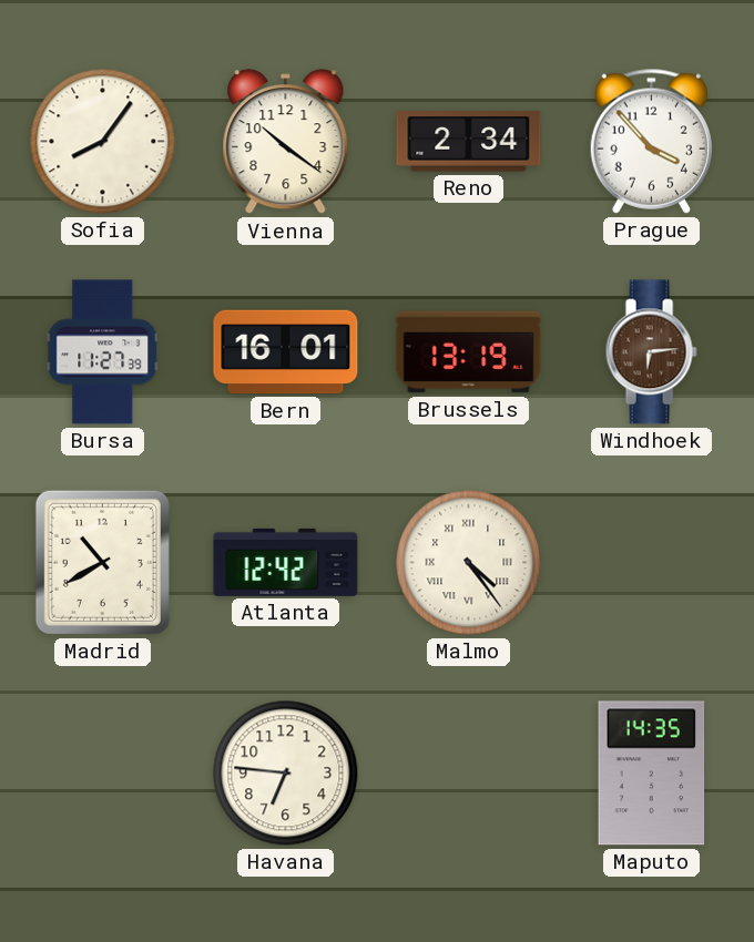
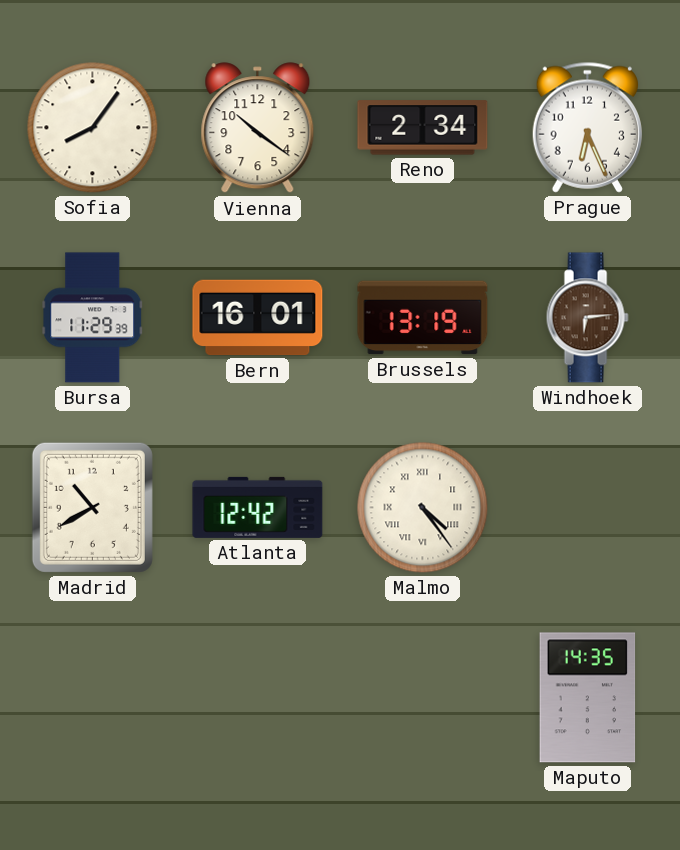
Prague: 3:53 -> 6:26 (587, 127)
Bursa: 11:27 -> 11:29 (93, 318)
Havana: 6:46 -> none (286, 774)
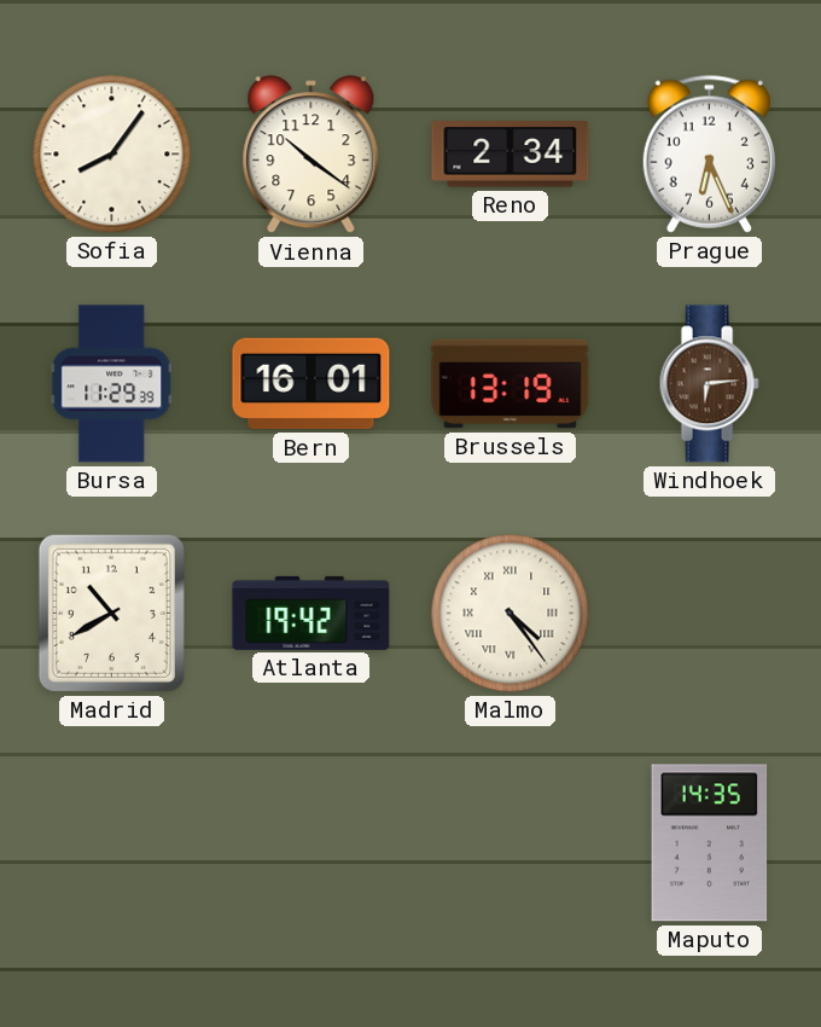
Atlanta: 12:42 -> 19:42 (311, 613)
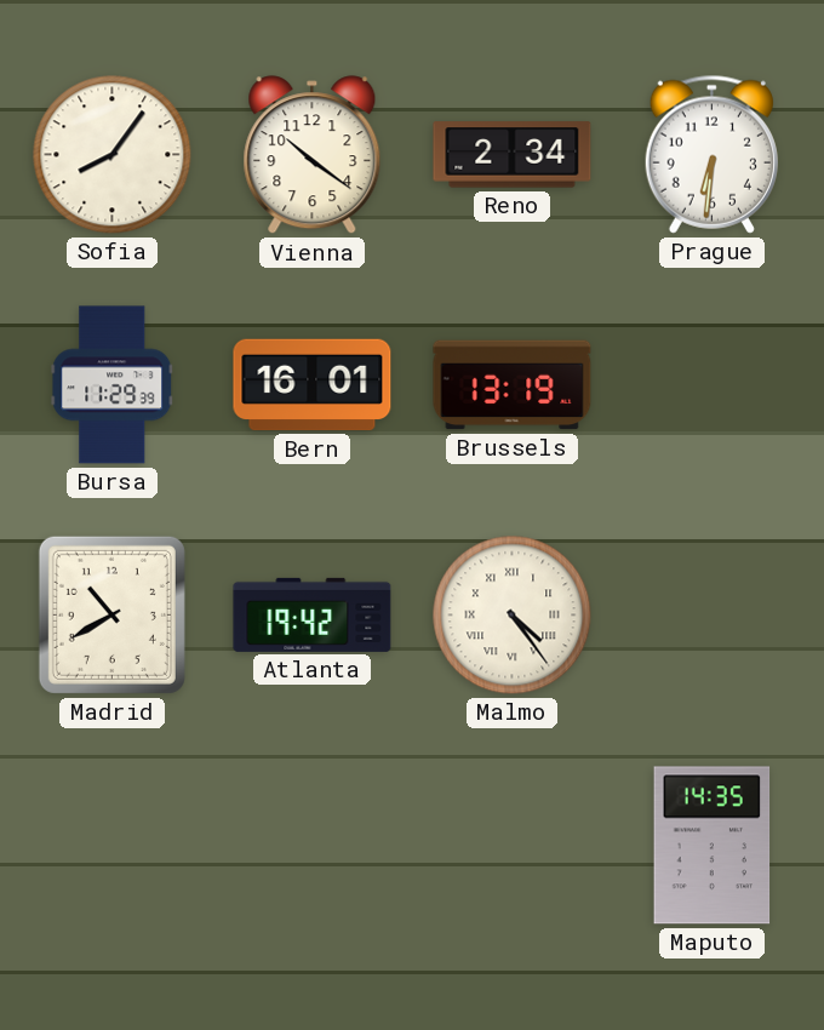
Prague: 6:26 -> 6:31 (711, 154)
Windhoek: 6:14 -> none (709, 384)
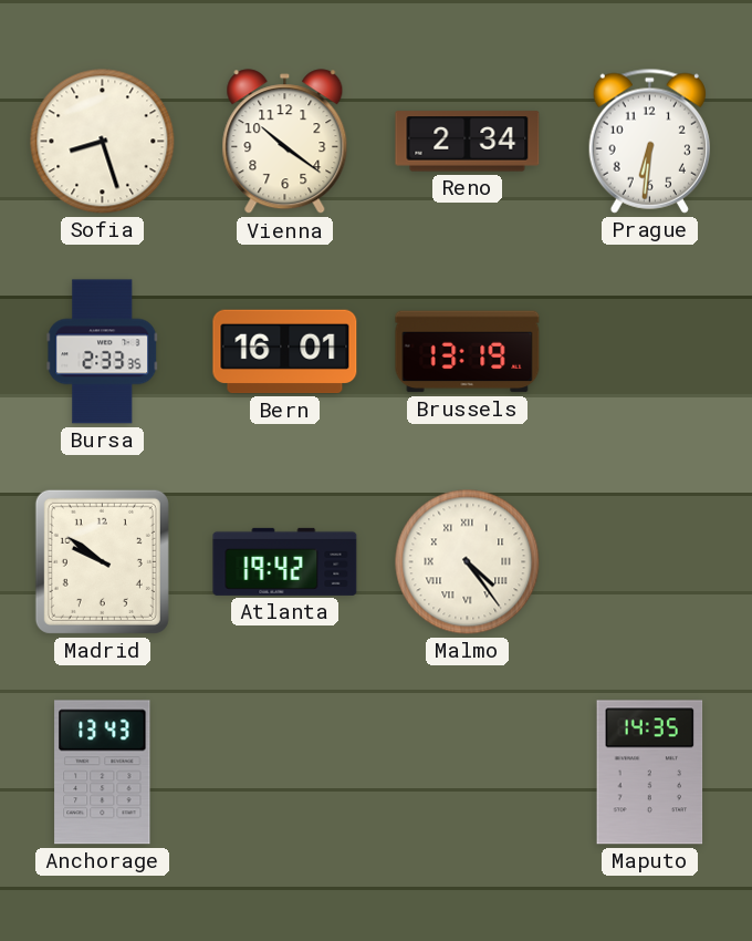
Sofia: 8:06 -> 8:27 (103, 142)
Bursa: 11:29 -> 2:33 (103, 352)
Madrid: 10:40 -> 9:51 (102, 561)
Anchorage: none -> 13:43 (103, 773)
